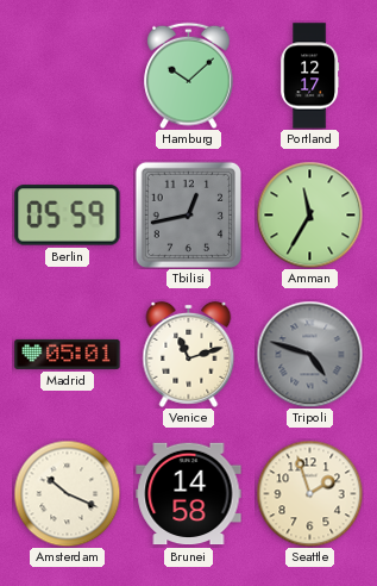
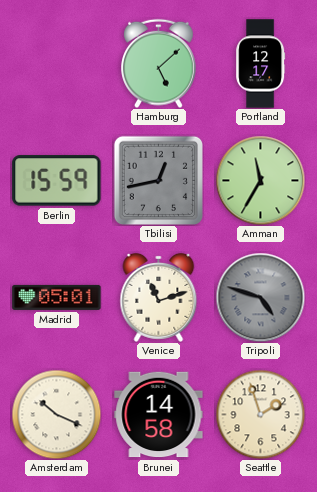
Hamburg: 10:08 -> 5:08 (159, 63)
Berlin: 05:59 -> 15:59 (57, 181)
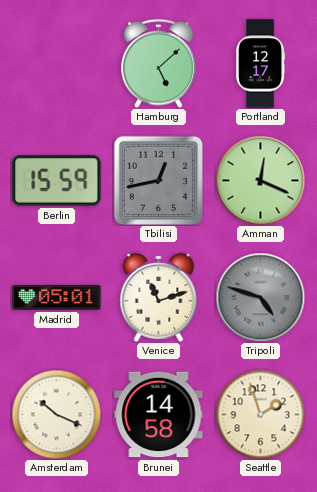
Amman: 11:35 -> 12:19 (260, 180)
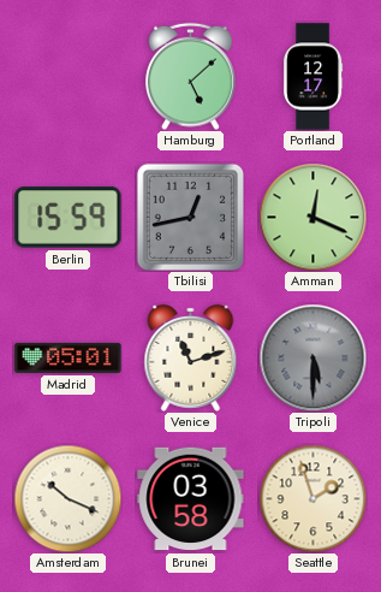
Tripoli: 4:48 -> 5:30 (312, 357)
Brunei: 14:58 -> 03:58 (191, 499)
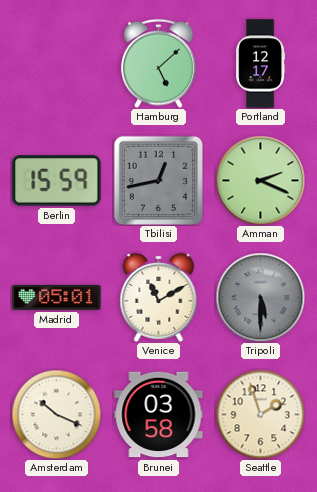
Amman: 12:19 -> 2:19 (260, 180)
Venice: 11:12 -> 11:10 (159, 297)
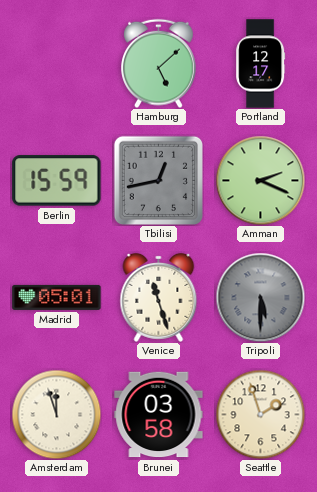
Venice: 11:10 -> 11:27 (159, 297)
Amsterdam: 10:19 -> 11:57 (56, 414)
